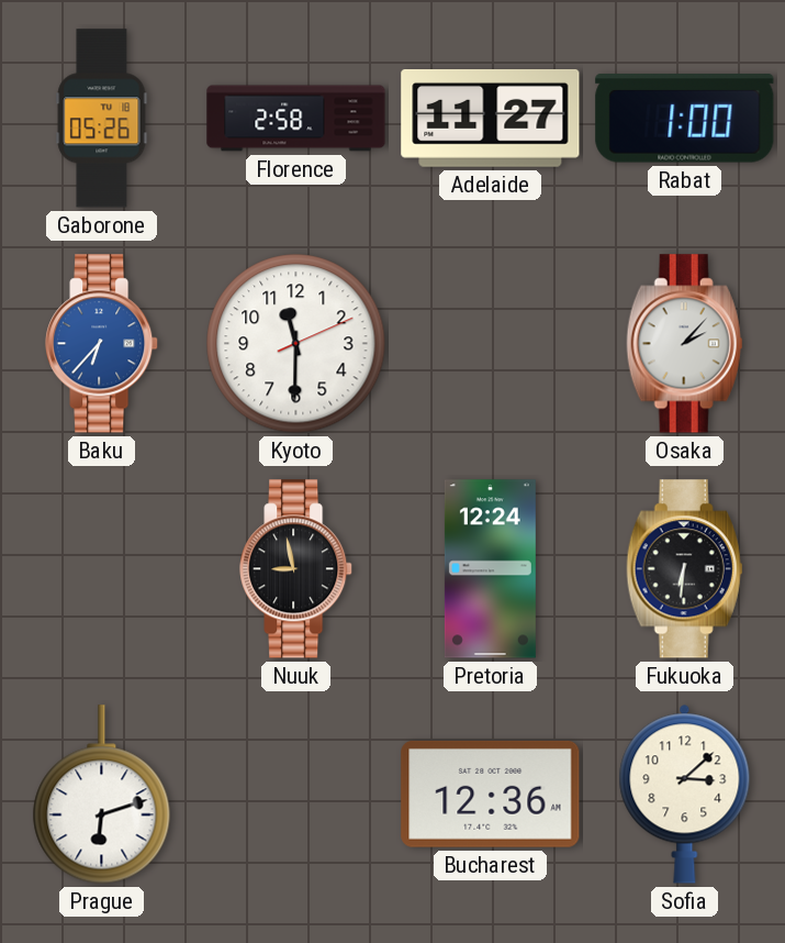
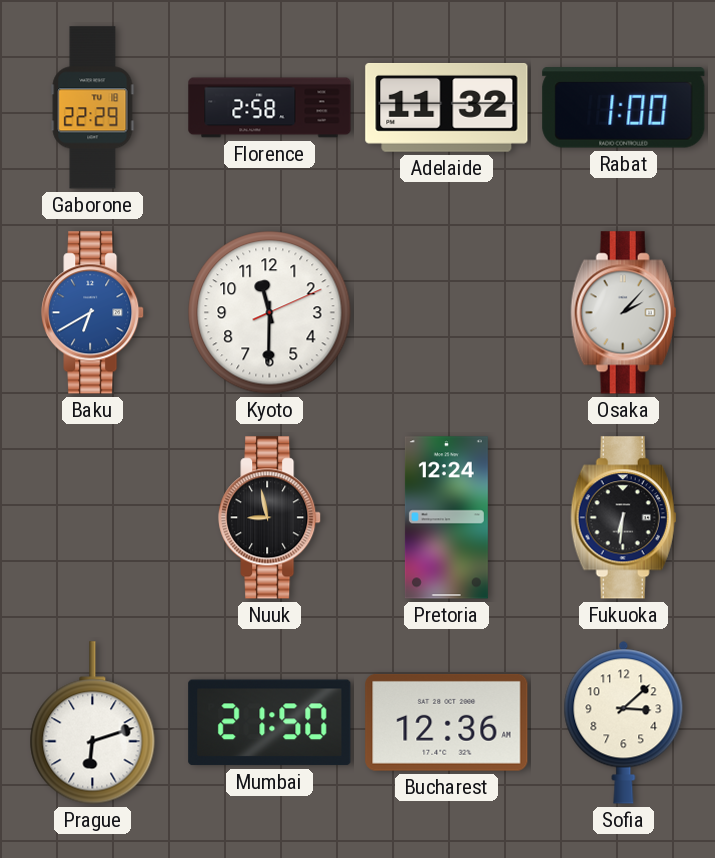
Gaborone: 05:26 -> 22:29 (93, 108)
Adelaide: 11:27 -> 11:32 (447, 108)
Baku: 6:37 -> 6:40 (93, 313)
Mumbai: none -> 21:50 (270, 723)
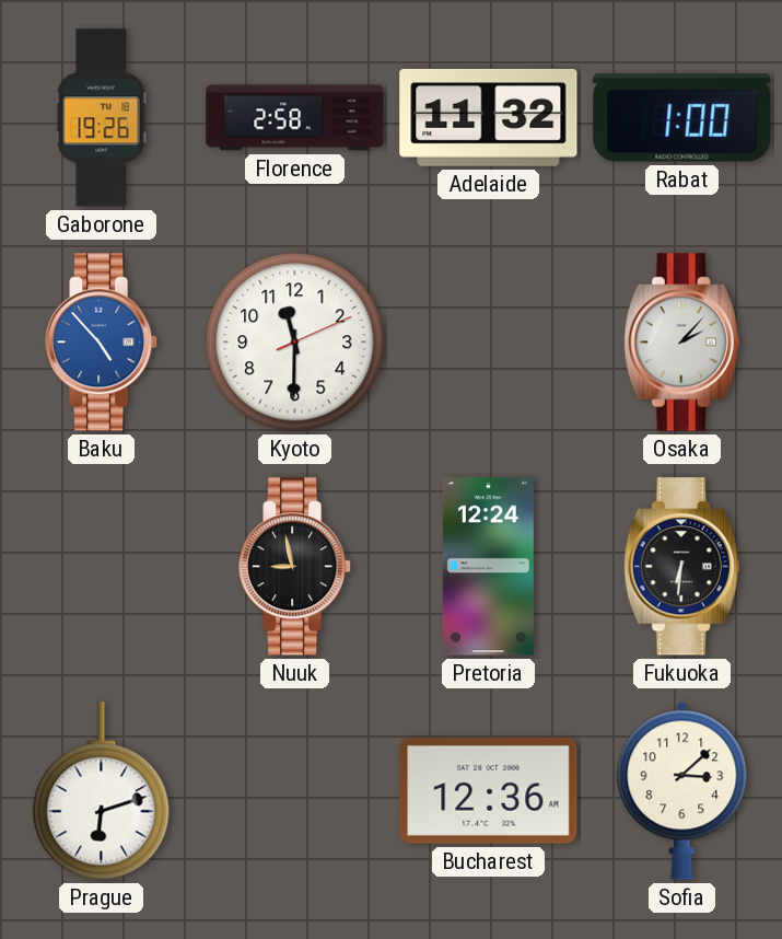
Gaborone: 22:29 -> 19:26 (102, 118)
Baku: 6:40 -> 4:53 (102, 343)
Mumbai: 21:50 -> none (270, 723)
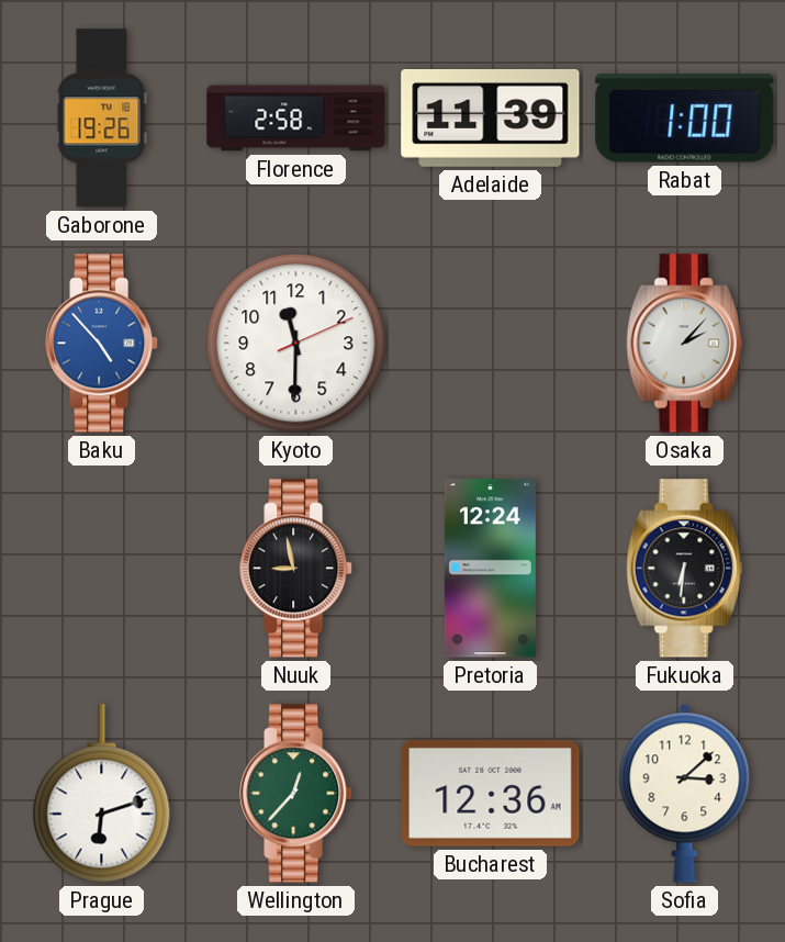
Adelaide: 11:32 -> 11:39 (491, 119)
Wellington: none -> 12:37 (296, 794)
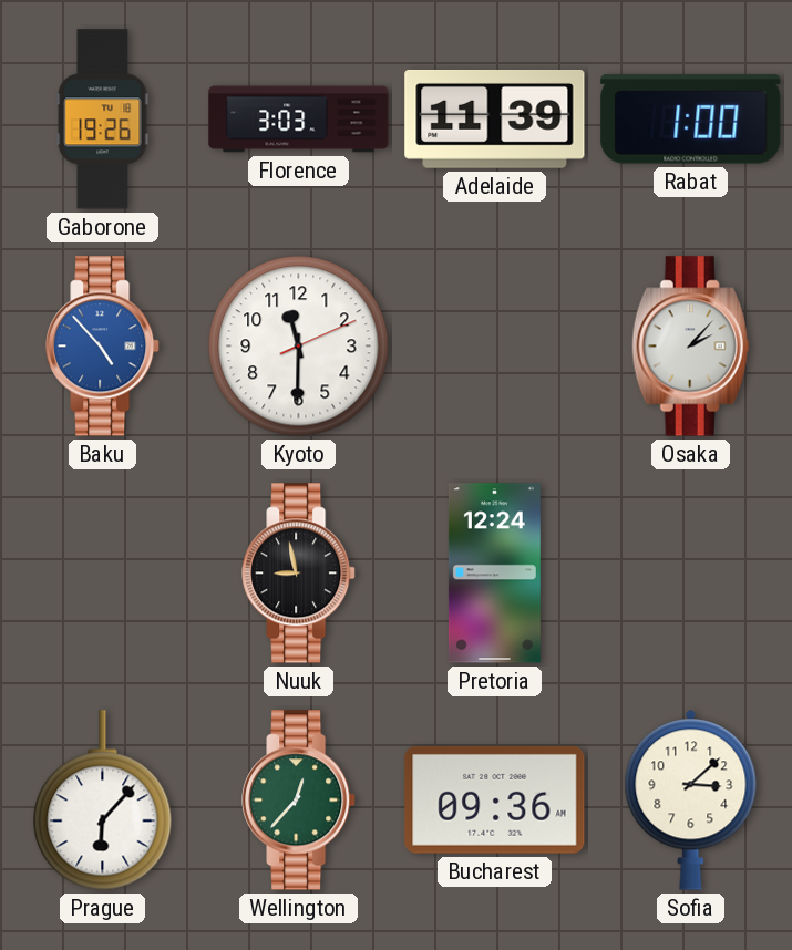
Florence: 2:58 -> 3:03 (299, 120)
Fukuoka: 6:31 -> none (685, 569)
Prague: 6:12 -> 6:07 (103, 801)
Bucharest: 12:36 -> 09:36 (495, 799)
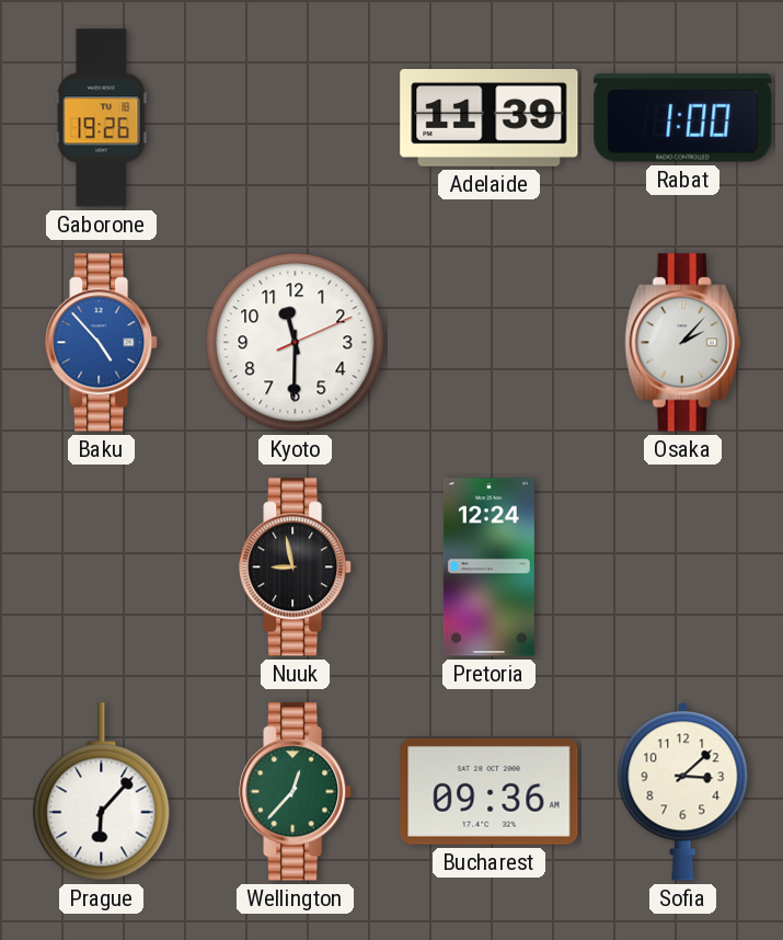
Florence: 3:03 -> none (299, 120)
